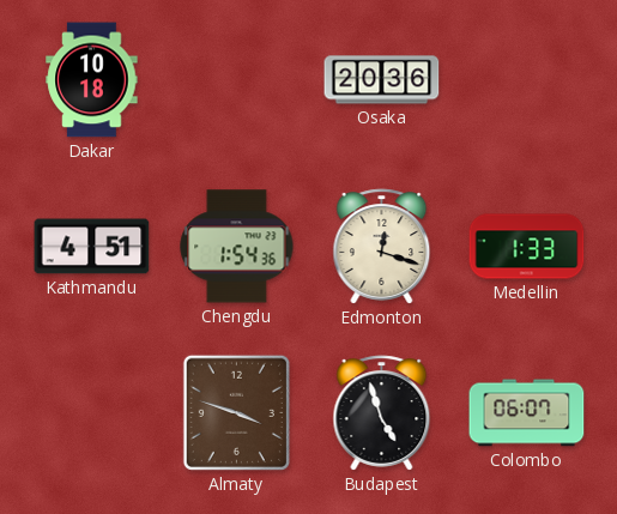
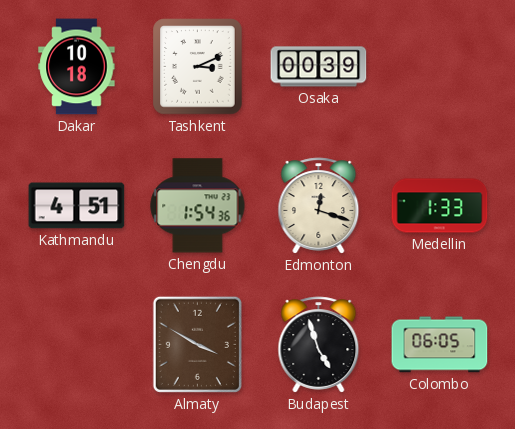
Tashkent: none -> 3:11 (198, 67)
Osaka: 20:36 -> 00:39 (319, 67)
Almaty: 3:48 -> 3:50 (197, 344)
Colombo: 06:07 -> 06:05 (440, 345)
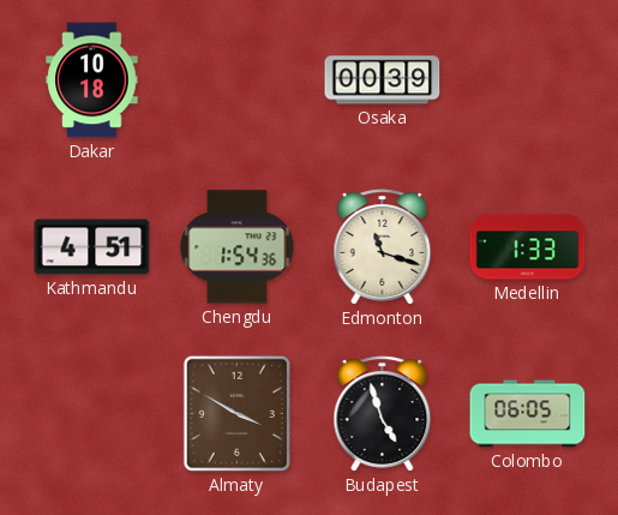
Tashkent: 3:11 -> none (198, 67)
Edmonton: 12:18 -> 11:18 (383, 247)
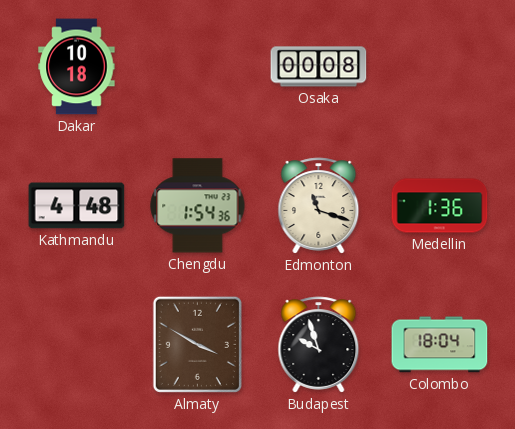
Osaka: 00:39 -> 00:08 (319, 67)
Kathmandu: 4:51 -> 4:48 (77, 206)
Medellin: 1:33 -> 1:36 (440, 206)
Budapest: 4:57 -> 9:57 (319, 345)
Colombo: 06:05 -> 18:04 (440, 345)
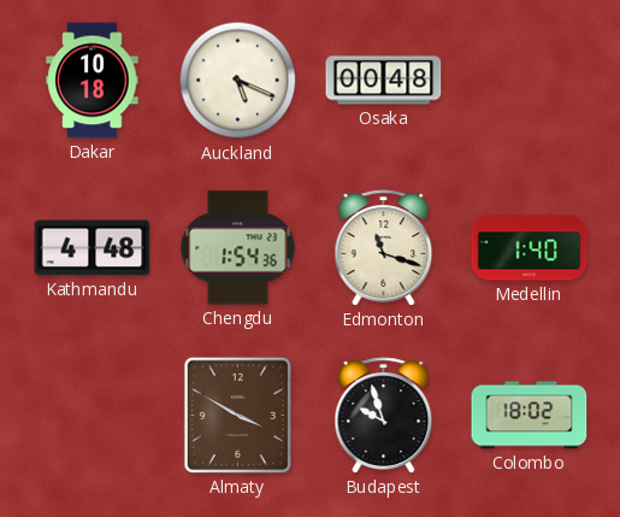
Auckland: none -> 5:19 (238, 81)
Osaka: 00:08 -> 00:48 (384, 81)
Medellin: 1:36 -> 1:40 (530, 248)
Colombo: 18:04 -> 18:02 (530, 416)
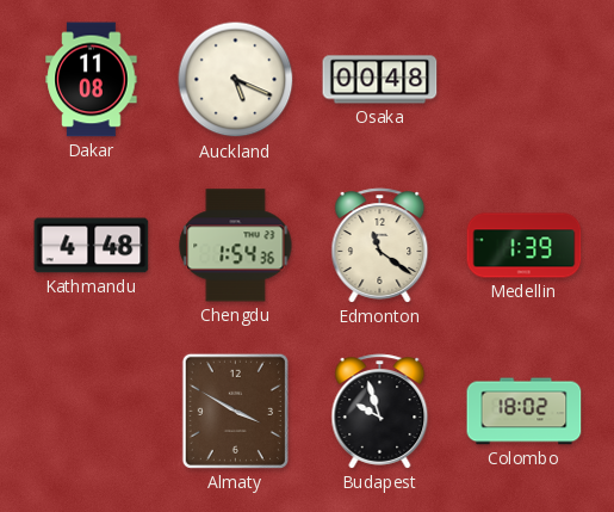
Dakar: 10:18 -> 11:08 (92, 80)
Edmonton: 11:18 -> 11:21 (380, 246)
Medellin: 1:40 -> 1:39 (525, 246)
